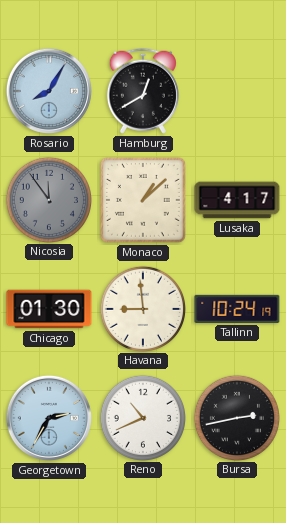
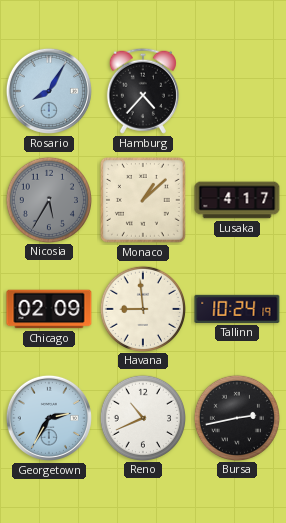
Hamburg: 12:40 -> 4:37 (143, 91)
Nicosia: 11:54 -> 5:35 (48, 199)
Chicago: 01:30 -> 02:09 (49, 309)
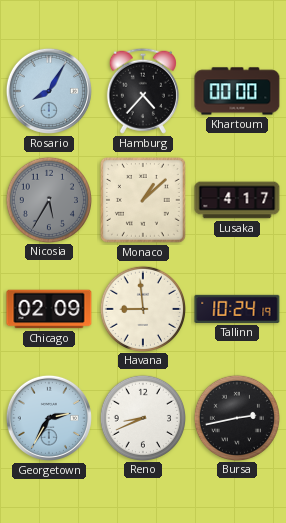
Khartoum: none -> 00:00 (237, 91)
Reno: 10:41 -> 8:41 (142, 417)
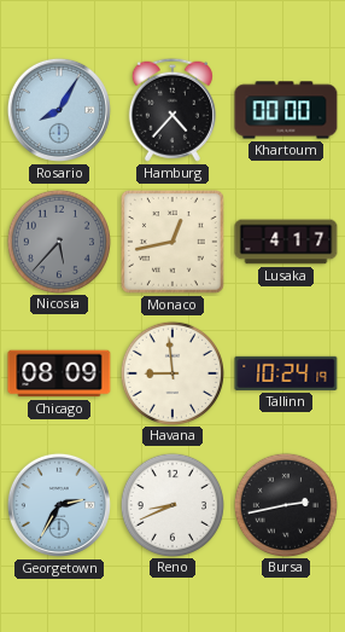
Nicosia: 5:35 -> 5:37 (58, 240)
Monaco: 1:08 -> 12:43 (172, 242)
Chicago: 02:09 -> 08:09 (59, 373)
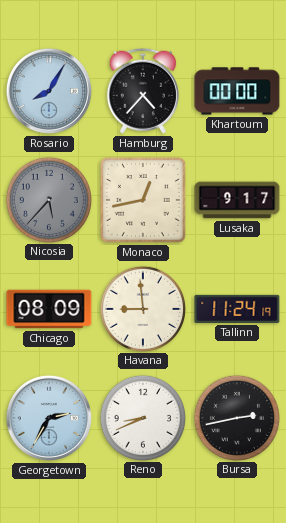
Lusaka: 4:17 -> 9:17 (237, 200)
Tallinn: 10:24 -> 11:24 (237, 309)
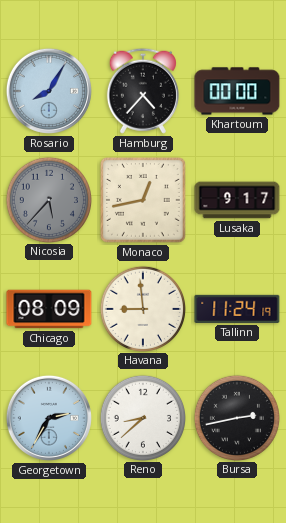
Reno: 8:41 -> 8:38 (142, 417)
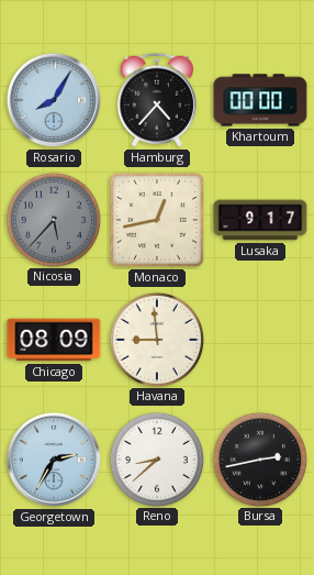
Tallinn: 11:24 -> none (237, 309)
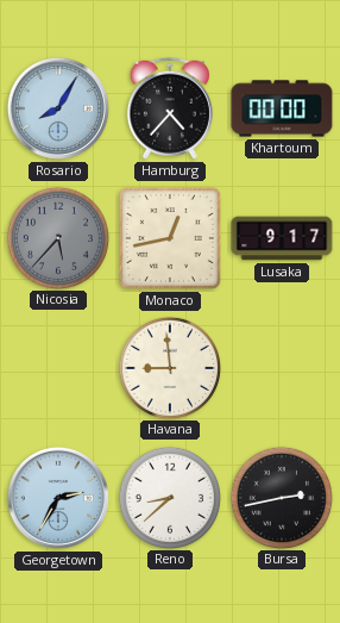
Chicago: 08:09 -> none (54, 340)
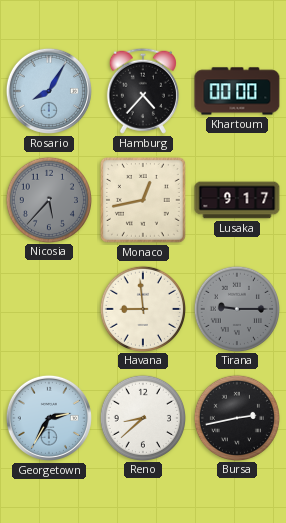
Tirana: none -> 9:15 (236, 308)
